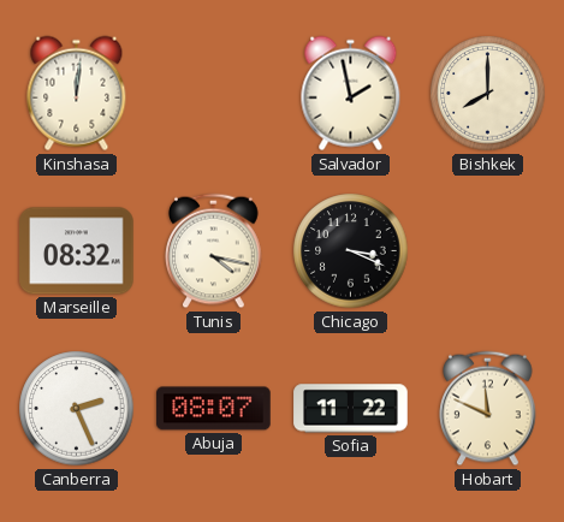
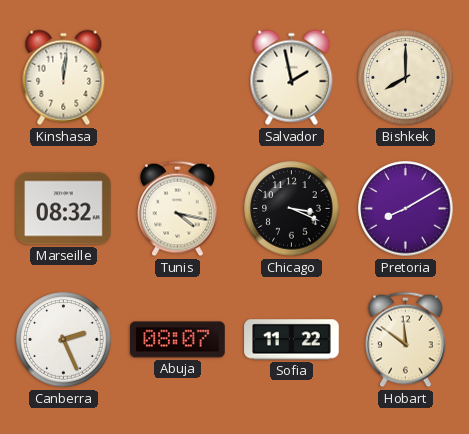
Pretoria: none -> 8:10 (406, 209)
Hobart: 11:49 -> 11:51 (406, 340)
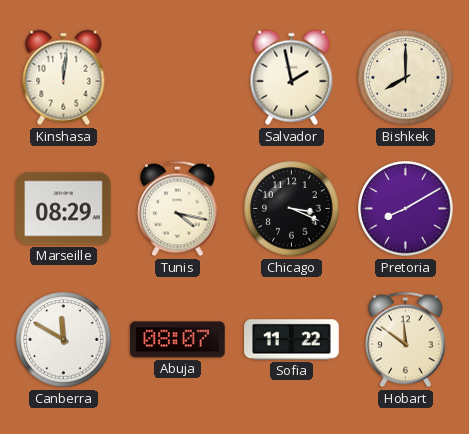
Marseille: 08:32 -> 08:29 (64, 209)
Canberra: 2:26 -> 11:50 (64, 340)
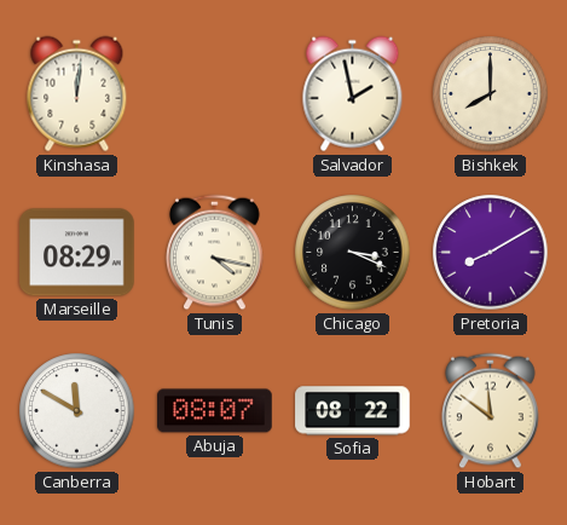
Sofia: 11:22 -> 08:22 (353, 411)
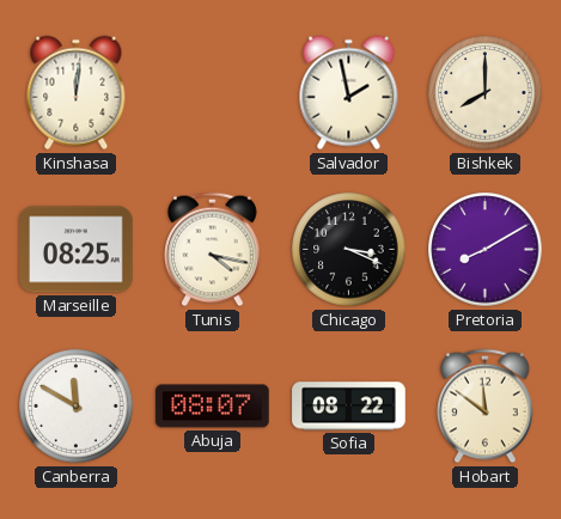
Marseille: 08:29 -> 08:25 (77, 250)
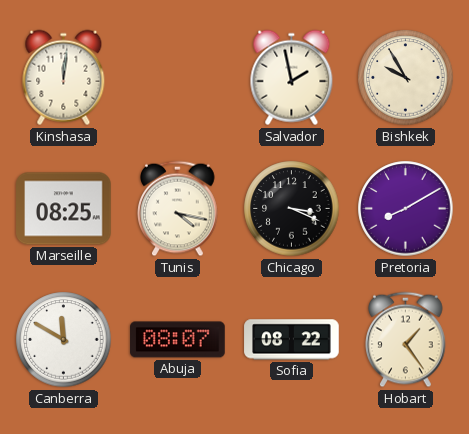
Bishkek: 8:00 -> 9:55 (406, 78)
Hobart: 11:51 -> 1:24 (406, 340)
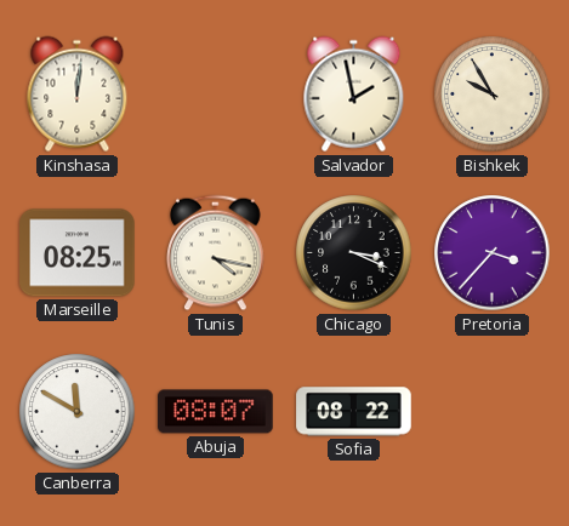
Pretoria: 8:10 -> 3:37 (493, 253)
Hobart: 1:24 -> none (406, 340)
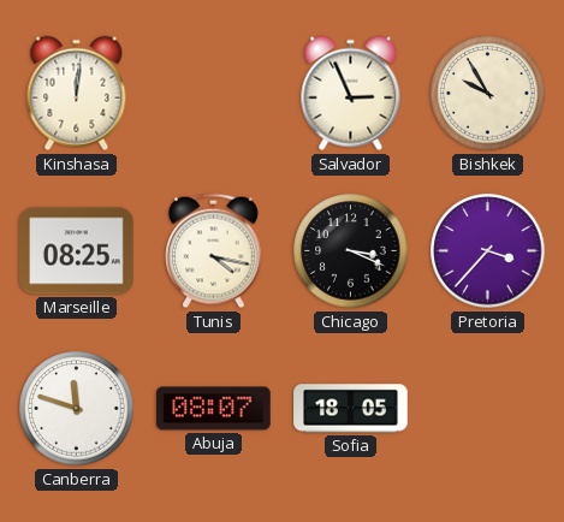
Salvador: 1:58 -> 2:56 (351, 94)
Canberra: 11:50 -> 11:48 (77, 409)
Sofia: 08:22 -> 18:05 (351, 409)
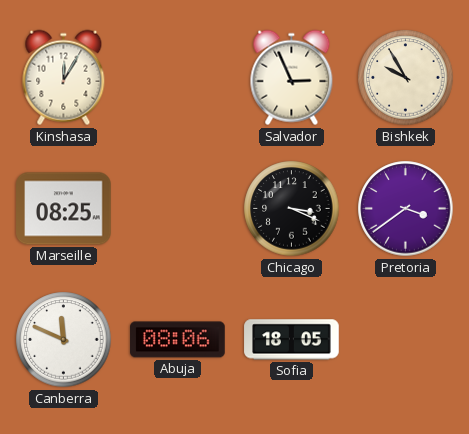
Kinshasa: 12:01 -> 12:05 (64, 78)
Tunis: 4:17 -> none (214, 251)
Pretoria: 3:37 -> 3:39 (406, 209)
Canberra: 11:48 -> 11:49 (64, 340)
Abuja: 08:07 -> 08:06 (178, 340)
